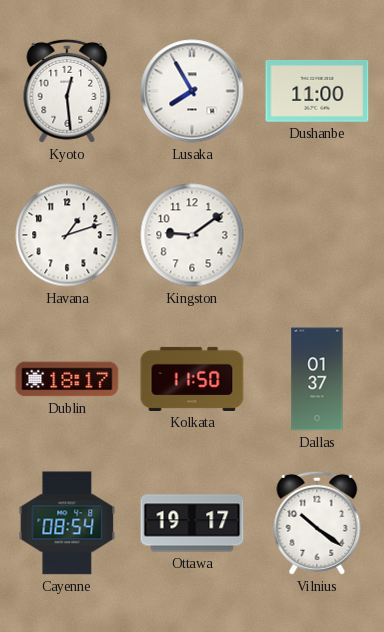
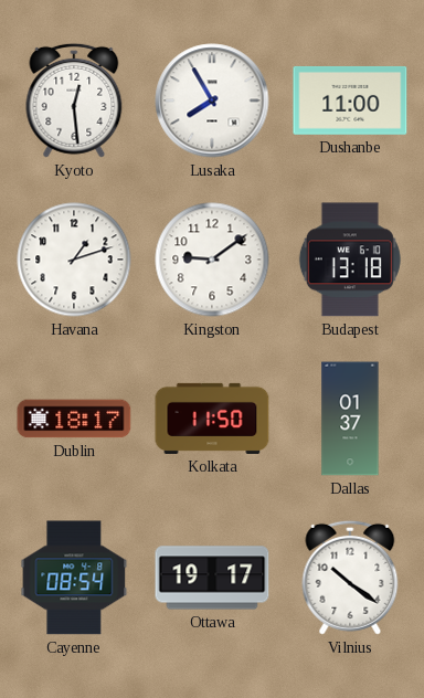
Budapest: none -> 13:18 (350, 260)
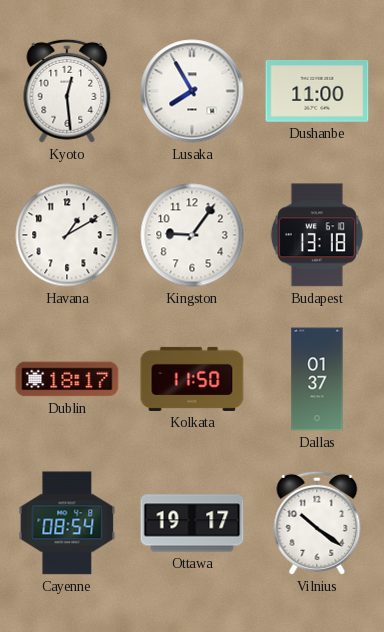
Havana: 1:12 -> 1:10 (67, 235)
Kingston: 9:09 -> 9:06 (192, 235)
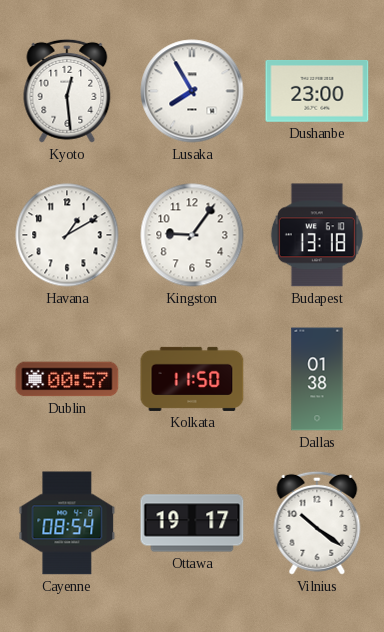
Dushanbe: 11:00 -> 23:00 (317, 91)
Dublin: 18:17 -> 00:57 (67, 379)
Dallas: 01:37 -> 01:38 (317, 379)
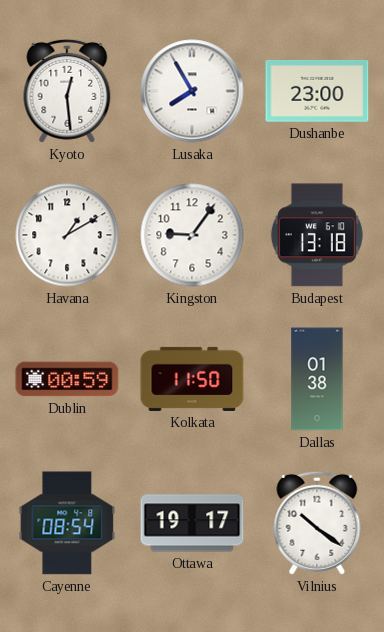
Dublin: 00:57 -> 00:59 (67, 379)
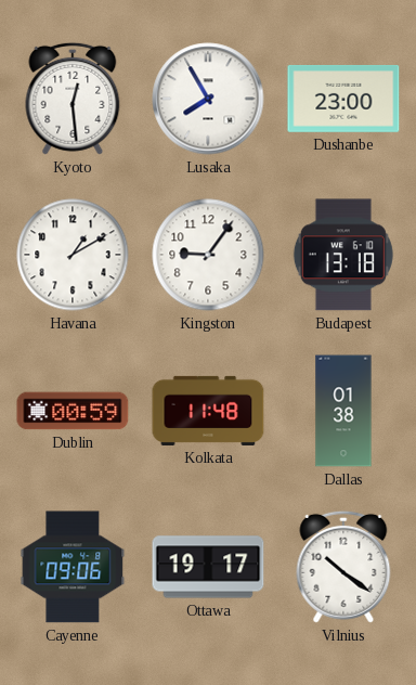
Kolkata: 11:50 -> 11:48 (208, 411)
Cayenne: 08:54 -> 09:06 (73, 567)
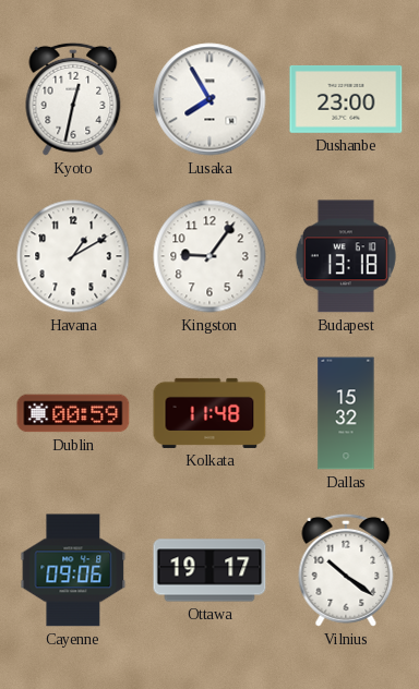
Kyoto: 12:29 -> 12:32 (73, 99)
Dallas: 01:38 -> 15:32 (346, 413)
